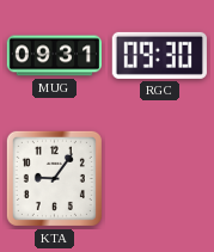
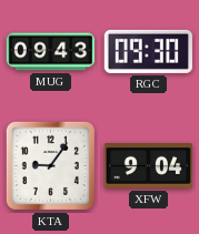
MUG: 09:31 -> 09:43 (51, 52)
XFW: none -> 9:04 (148, 166)
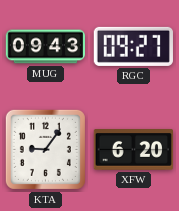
RGC: 09:30 -> 09:27 (133, 46)
XFW: 9:04 -> 6:20 (133, 150)
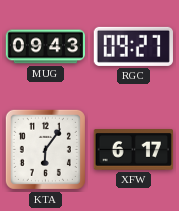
KTA: 9:06 -> 6:06 (45, 149)
XFW: 6:20 -> 6:17 (133, 150)
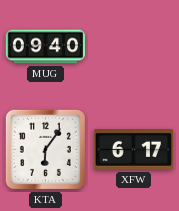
MUG: 09:43 -> 09:40 (46, 47)
RGC: 09:27 -> none (133, 46)
